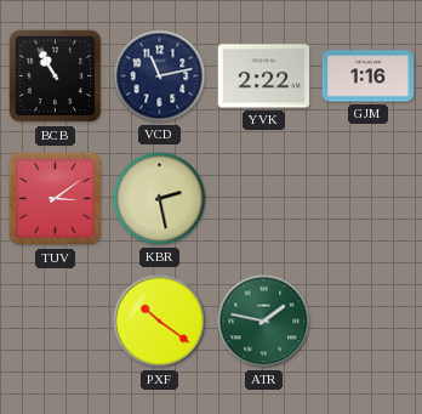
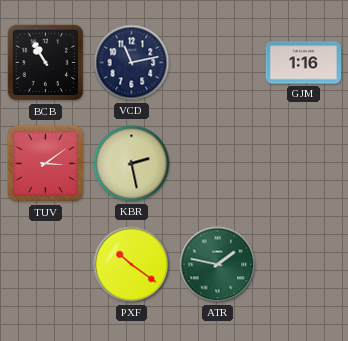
YVK: 2:22 -> none (264, 76)
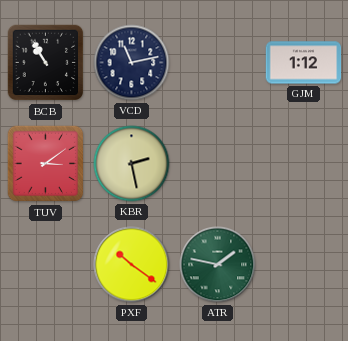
GJM: 1:16 -> 1:12 (304, 63)
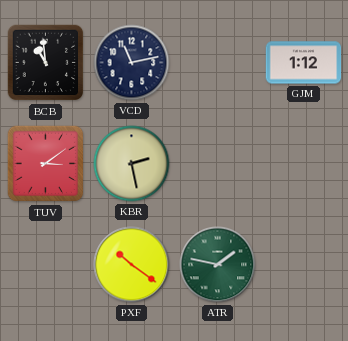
BCB: 10:55 -> 10:59 (46, 63)
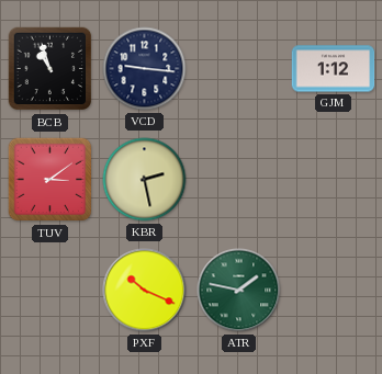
BCB: 10:59 -> 10:57 (50, 69)
VCD: 11:13 -> 9:16 (145, 69)
PXF: 10:21 -> 10:19 (145, 291)
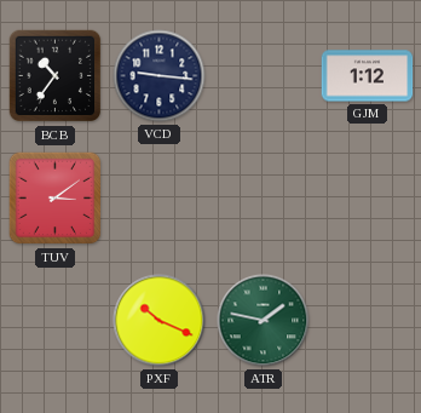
BCB: 10:57 -> 10:36 (56, 76)
KBR: 2:28 -> none (145, 180)
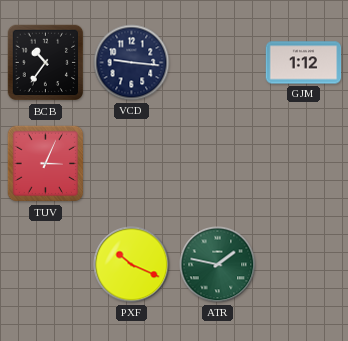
TUV: 3:09 -> 3:04 (46, 164)
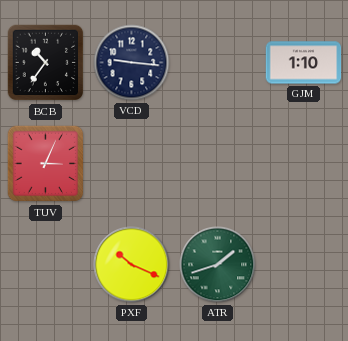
GJM: 1:12 -> 1:10 (304, 63)
ATR: 1:47 -> 1:42 (218, 265)
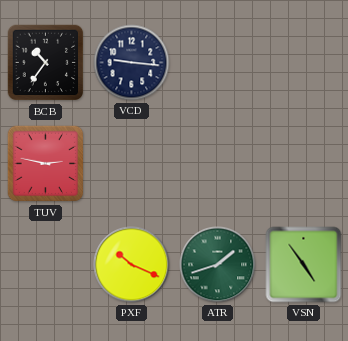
GJM: 1:10 -> none (304, 63)
TUV: 3:04 -> 2:47 (46, 164)
VSN: none -> 4:54 (304, 265)
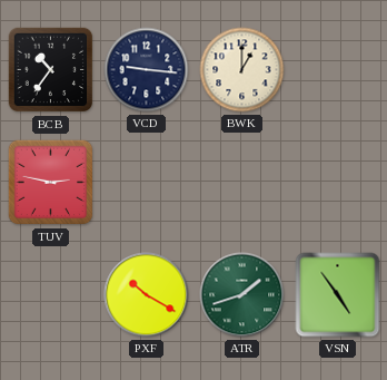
BWK: none -> 1:00 (242, 70)
PXF: 10:19 -> 10:20 (147, 295)
